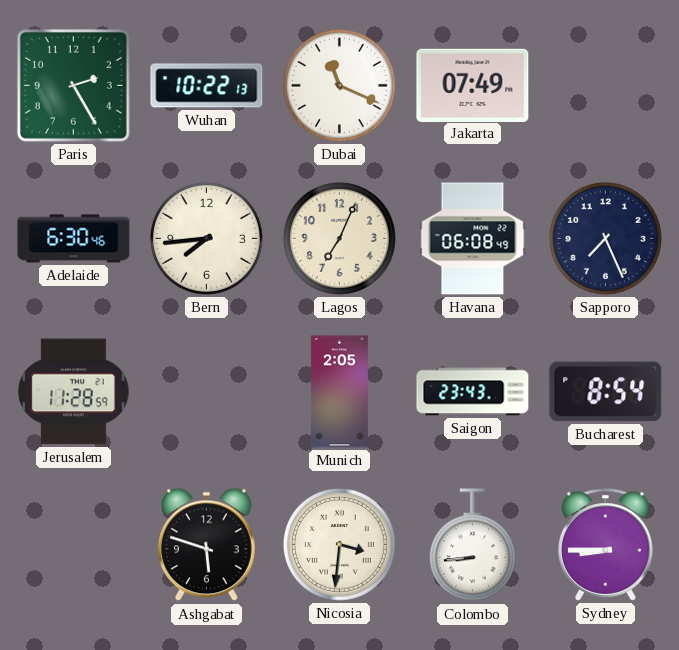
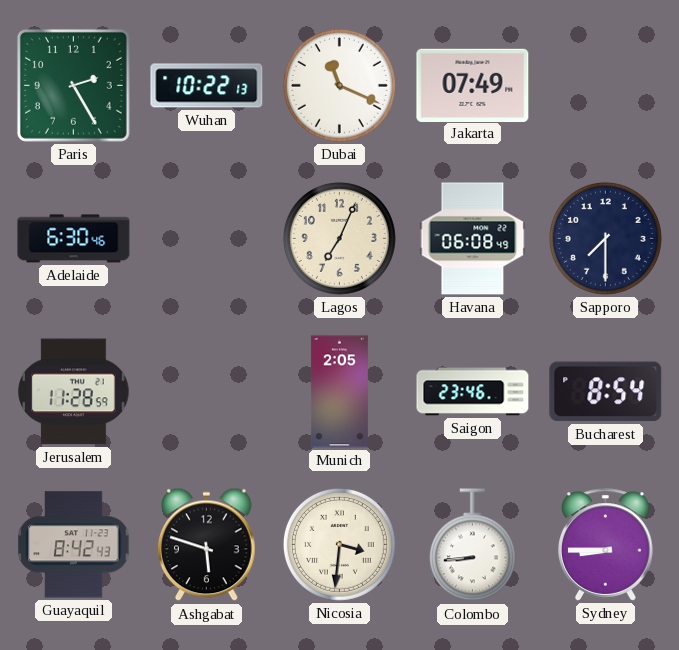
Bern: 7:44 -> none (206, 238)
Sapporo: 7:26 -> 7:30 (605, 238)
Saigon: 23:43 -> 23:46 (473, 392)
Guayaquil: none -> 8:42 (74, 545)
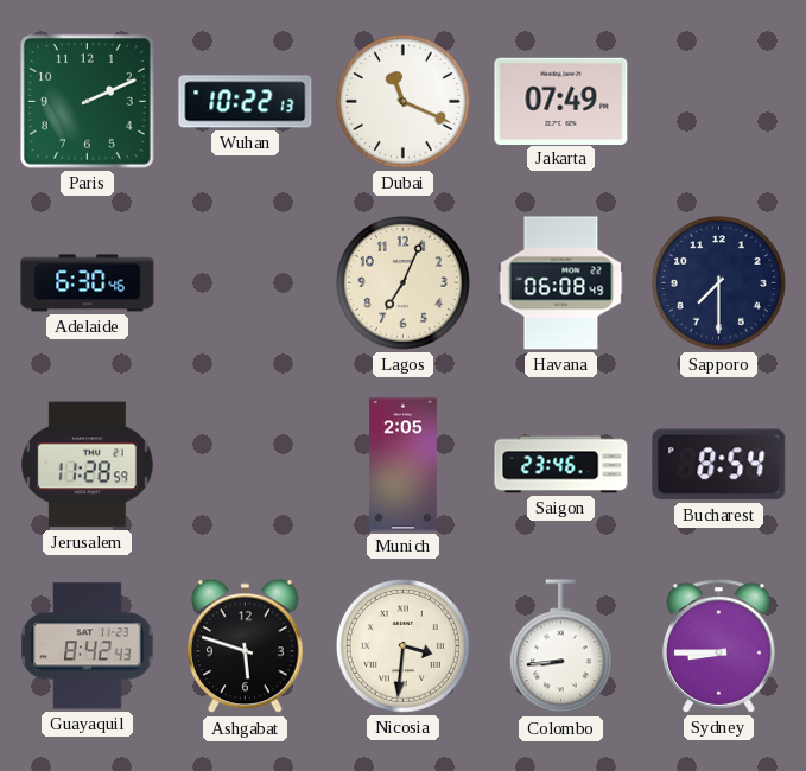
Paris: 2:25 -> 2:11 (87, 101)
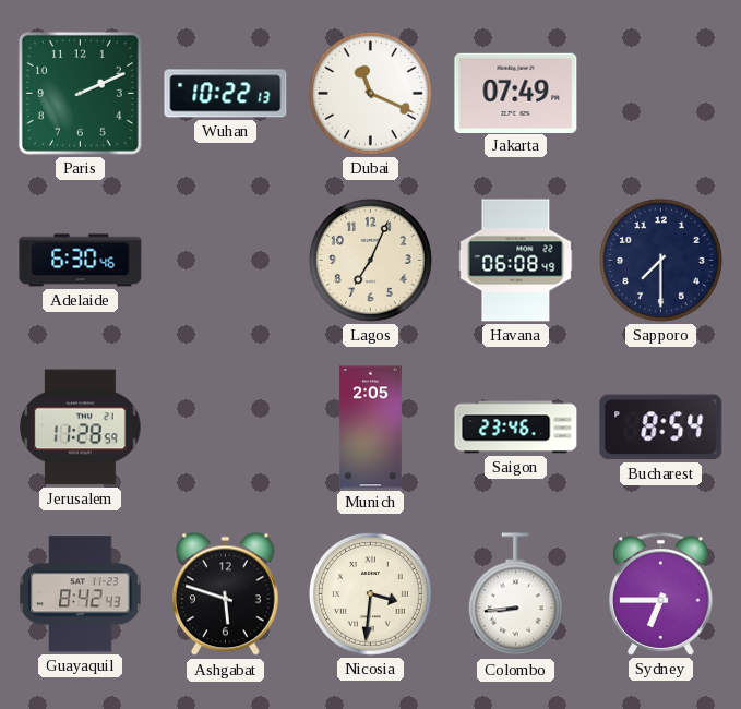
Sydney: 8:45 -> 6:45 (661, 594)
